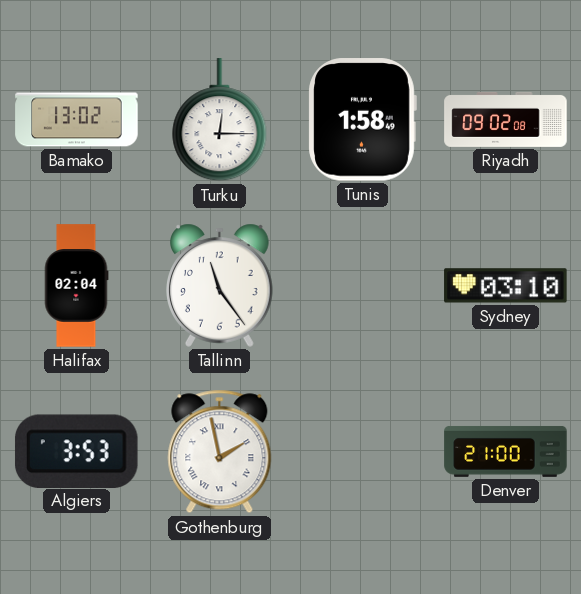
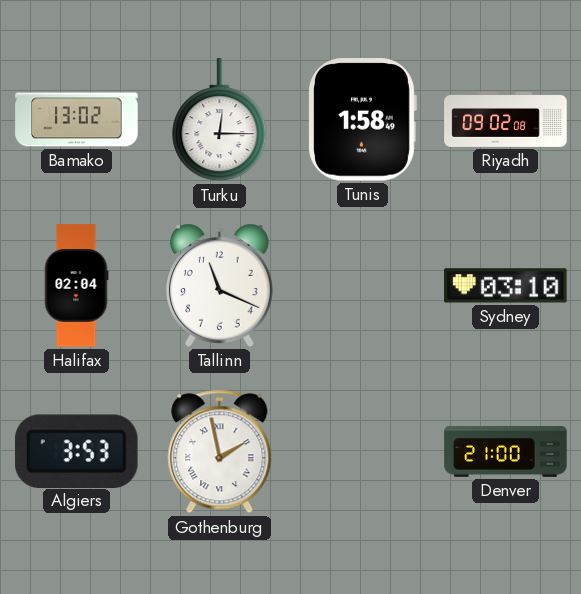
Tallinn: 11:24 -> 11:19 (220, 285)
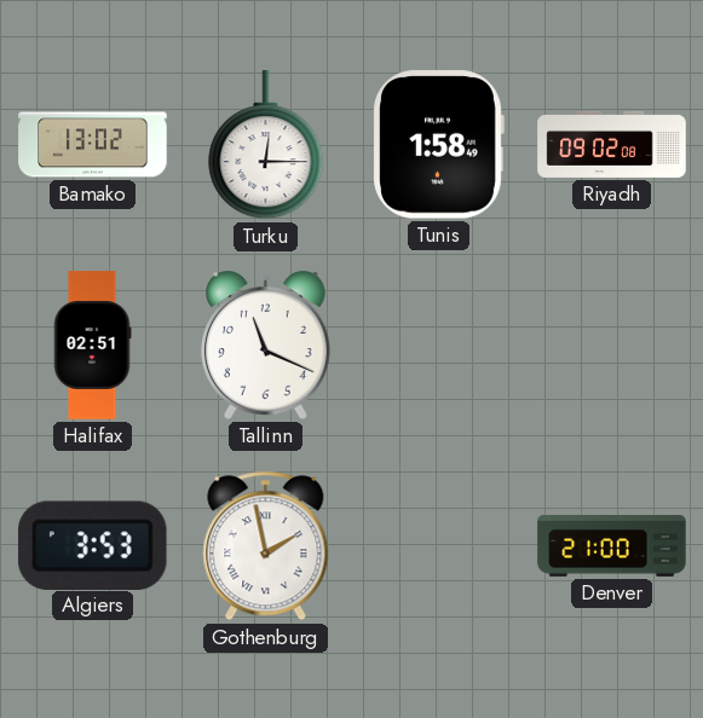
Halifax: 02:04 -> 02:51 (92, 346)
Sydney: 03:10 -> none (506, 286)
